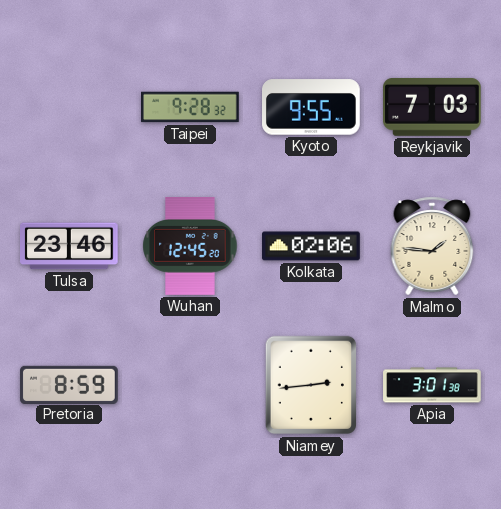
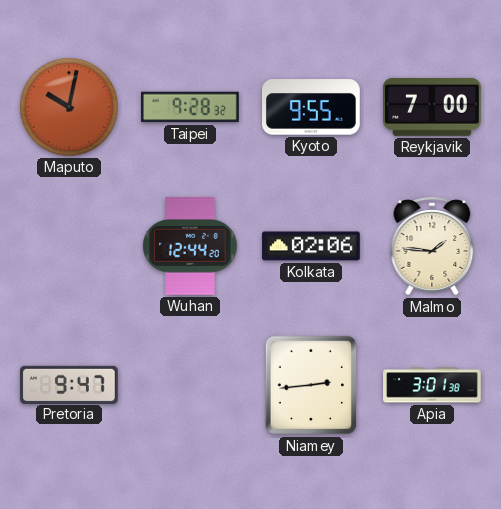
Maputo: none -> 10:02 (69, 107)
Reykjavik: 7:03 -> 7:00 (433, 107)
Tulsa: 23:46 -> none (70, 246)
Wuhan: 12:45 -> 12:44 (190, 247)
Pretoria: 8:59 -> 9:47 (69, 384)
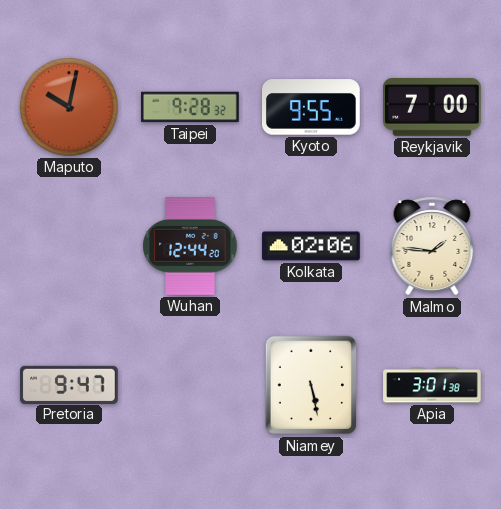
Niamey: 2:44 -> 5:28 (310, 385)
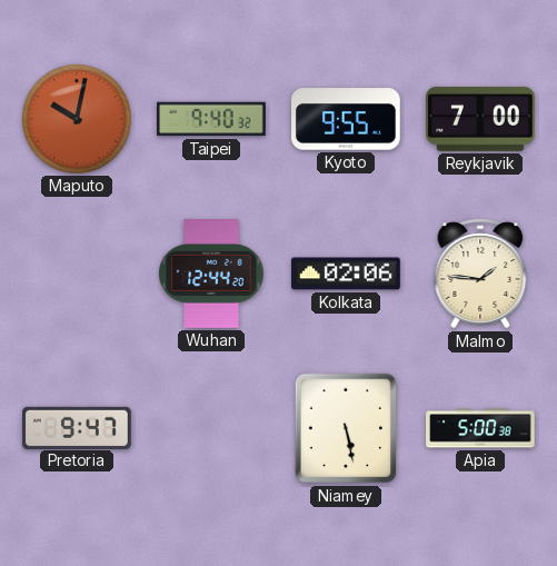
Taipei: 9:28 -> 9:40 (211, 119)
Apia: 3:01 -> 5:00 (480, 428)
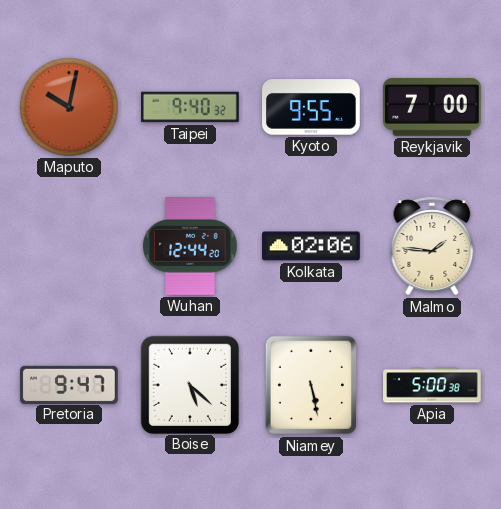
Boise: none -> 5:22 (189, 384)
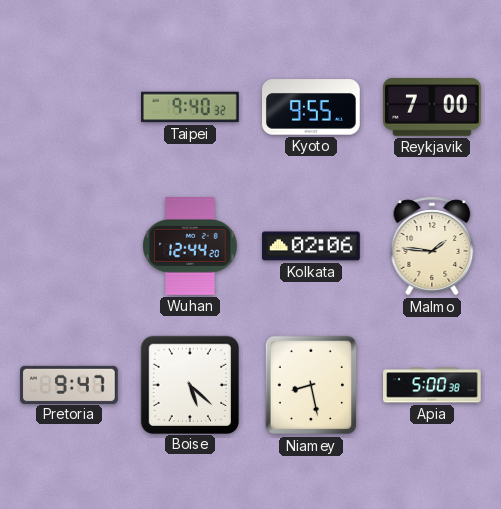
Maputo: 10:02 -> none (69, 107)
Niamey: 5:28 -> 8:28 (310, 385)
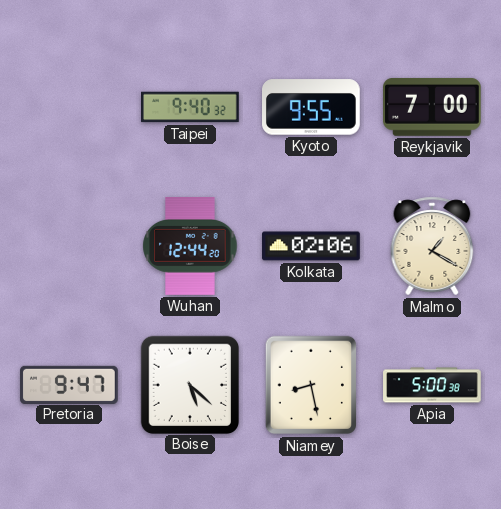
Malmo: 1:46 -> 1:20 (432, 246)
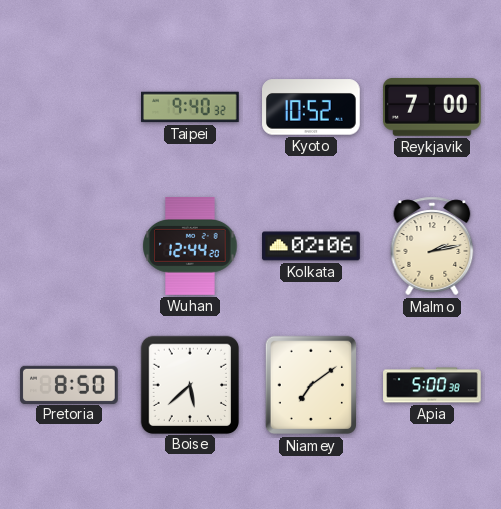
Kyoto: 9:55 -> 10:52 (312, 107)
Malmo: 1:20 -> 2:13 (432, 246)
Pretoria: 9:47 -> 8:50 (69, 384)
Boise: 5:22 -> 5:38 (189, 384)
Niamey: 8:28 -> 7:09 (310, 385)
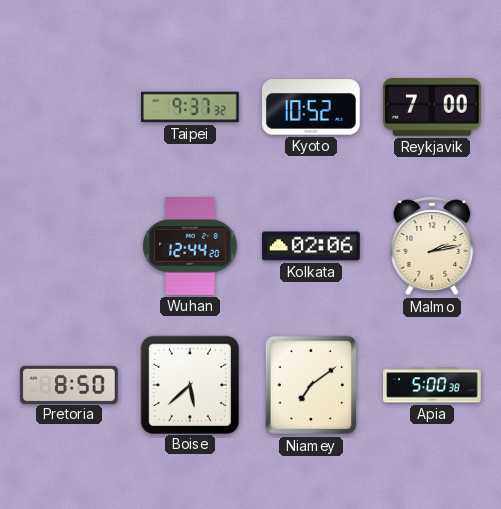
Taipei: 9:40 -> 9:37 (190, 107)
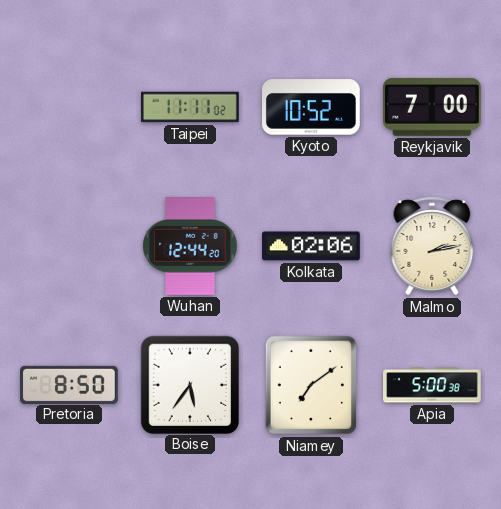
Taipei: 9:37 -> 11:11 (190, 107)
Boise: 5:38 -> 5:36 (189, 384)
